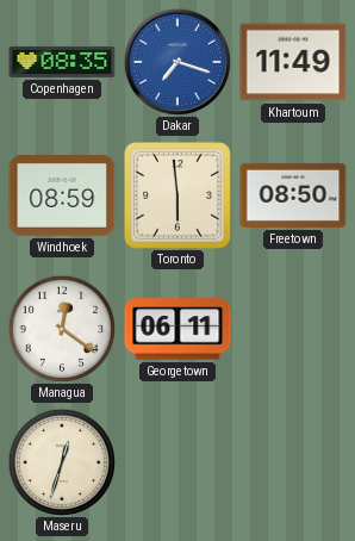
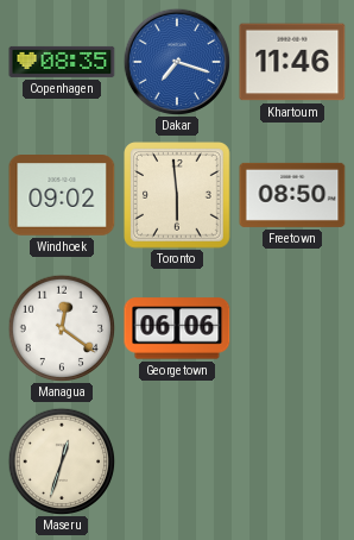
Khartoum: 11:49 -> 11:46 (292, 62)
Windhoek: 08:59 -> 09:02 (62, 195)
Georgetown: 06:11 -> 06:06 (177, 328)
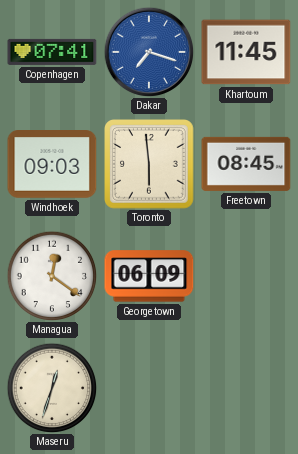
Copenhagen: 08:35 -> 07:41 (52, 52)
Khartoum: 11:46 -> 11:45 (246, 52)
Windhoek: 09:02 -> 09:03 (52, 164)
Freetown: 08:50 -> 08:45 (246, 164)
Georgetown: 06:06 -> 06:09 (149, 276)
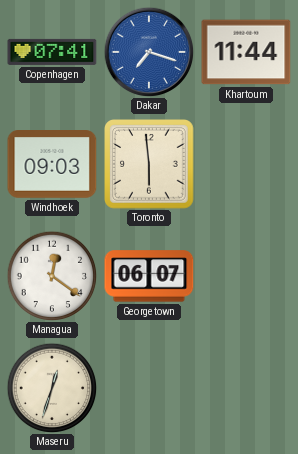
Khartoum: 11:45 -> 11:44 (246, 52)
Freetown: 08:45 -> none (246, 164)
Georgetown: 06:09 -> 06:07 (149, 276)
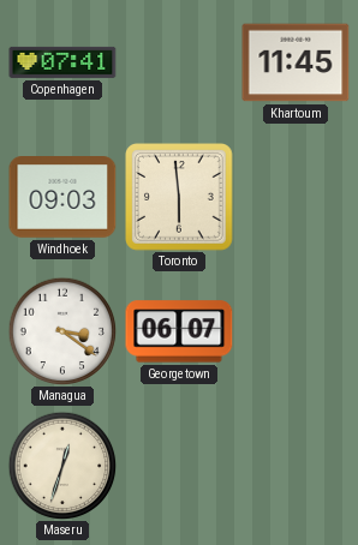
Dakar: 7:18 -> none (149, 52)
Khartoum: 11:44 -> 11:45 (296, 62)
Managua: 12:21 -> 3:21 (62, 331)
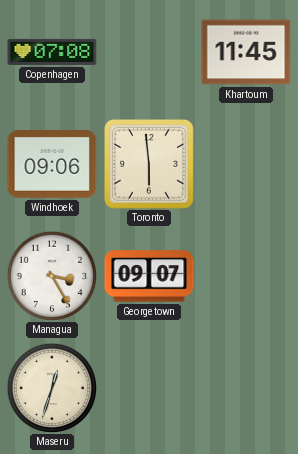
Copenhagen: 07:41 -> 07:08 (52, 52)
Windhoek: 09:03 -> 09:06 (52, 164)
Managua: 3:21 -> 3:25 (52, 276)
Georgetown: 06:07 -> 09:07 (149, 276)
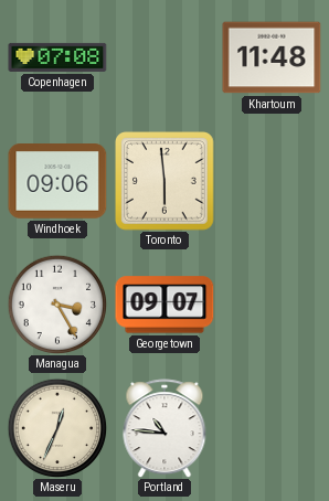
Khartoum: 11:45 -> 11:48 (272, 57)
Maseru: 12:33 -> 12:34 (57, 428)
Portland: none -> 10:46 (164, 428)
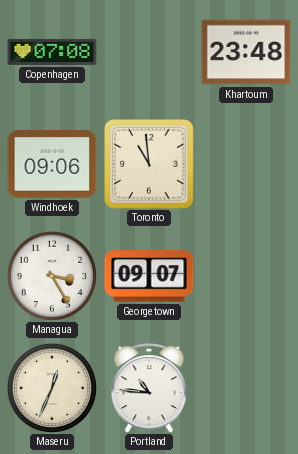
Khartoum: 11:48 -> 23:48 (246, 52)
Toronto: 5:59 -> 10:59 (150, 165)
